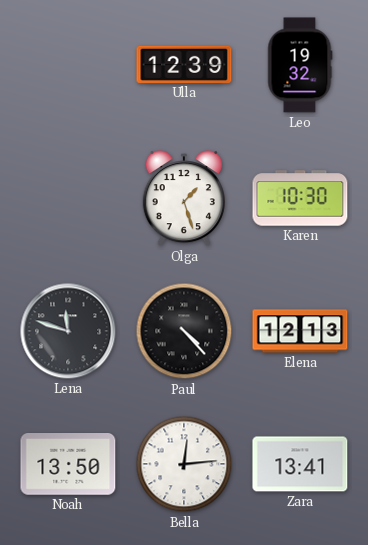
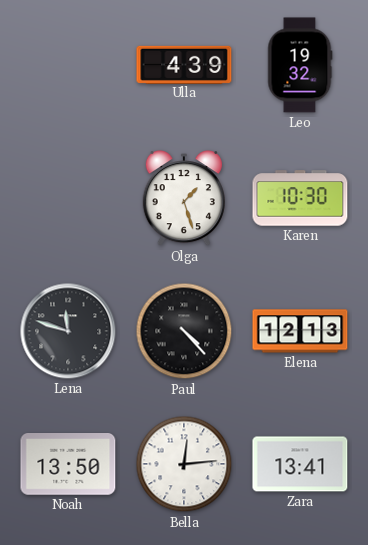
Ulla: 12:39 -> 4:39 (184, 64)
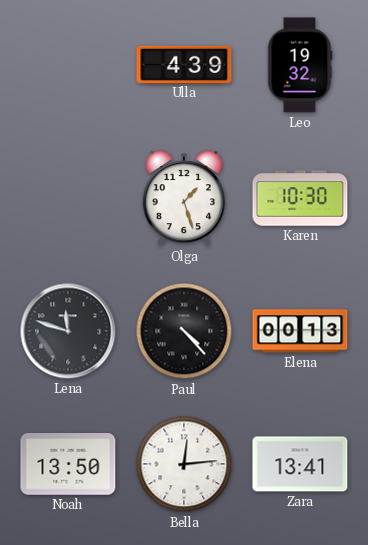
Elena: 12:13 -> 00:13 (300, 331)
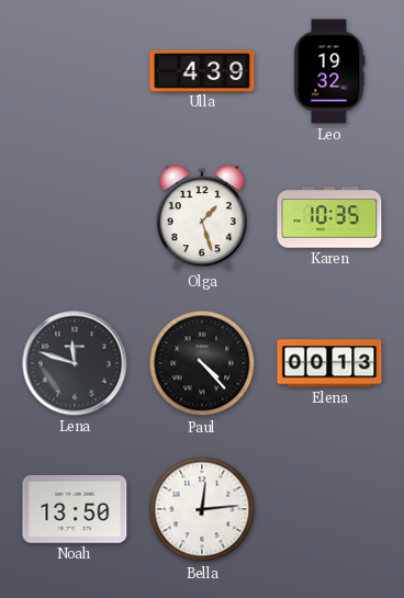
Karen: 10:30 -> 10:35 (329, 217)
Zara: 13:41 -> none (300, 464)
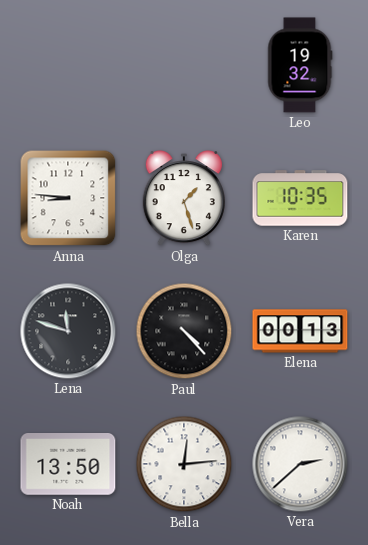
Ulla: 4:39 -> none (202, 70)
Anna: none -> 8:46 (68, 198)
Vera: none -> 2:38 (300, 464)
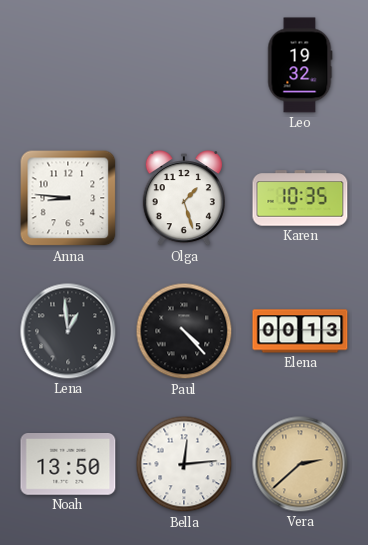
Lena: 11:48 -> 12:59 (68, 331)
Vera dial: white -> champagne (300, 464)
